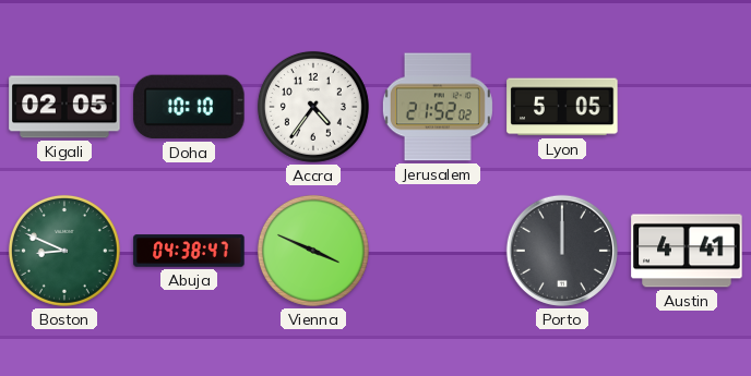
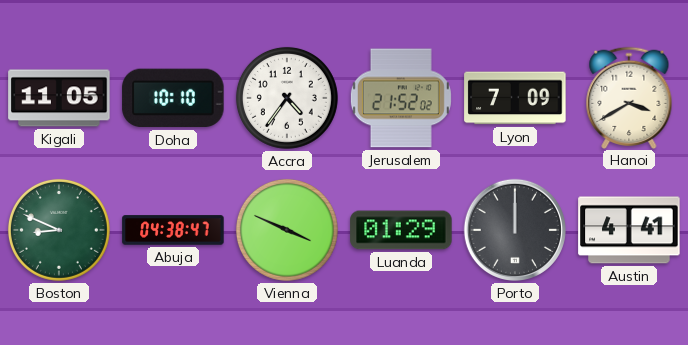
Kigali: 02:05 -> 11:05 (59, 98)
Lyon: 5:05 -> 7:09 (515, 98)
Hanoi: none -> 3:40 (629, 97)
Luanda: none -> 01:29 (401, 230)
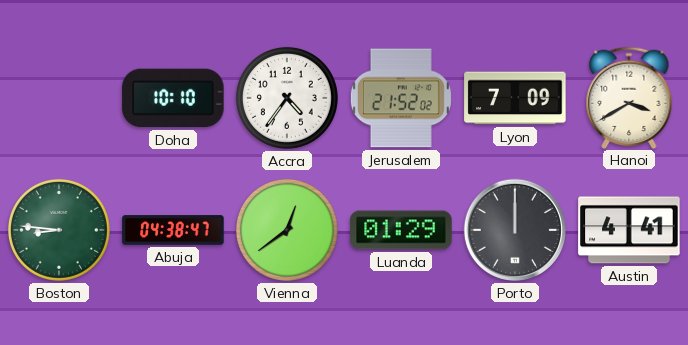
Kigali: 11:05 -> none (59, 98)
Boston: 8:49 -> 8:46 (59, 230)
Vienna: 3:49 -> 12:39 (287, 230)
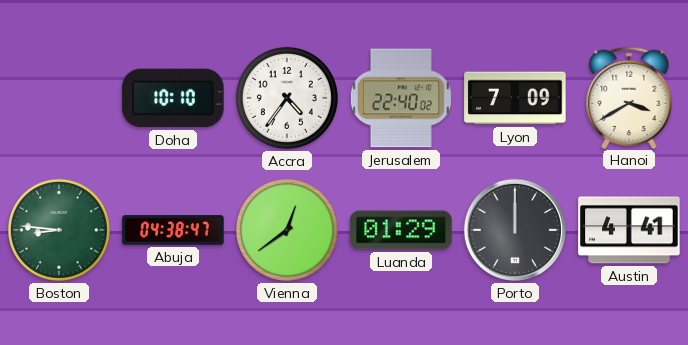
Jerusalem: 21:52 -> 22:40 (401, 98)
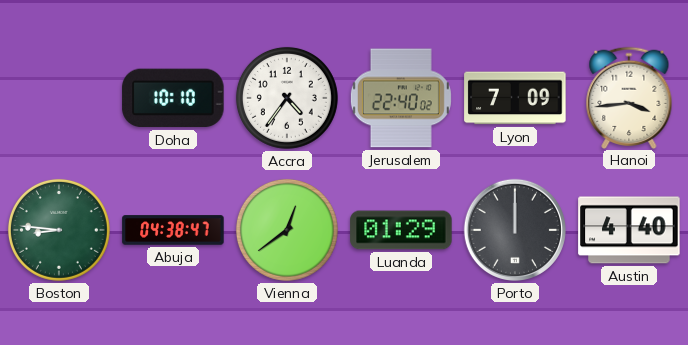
Hanoi: 3:40 -> 3:44 (629, 97)
Austin: 4:41 -> 4:40 (629, 230)
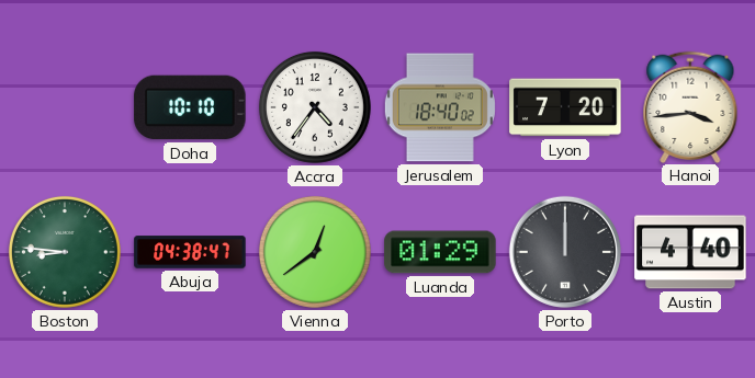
Jerusalem: 22:40 -> 18:40 (440, 107)
Lyon: 7:09 -> 7:20 (565, 107)
